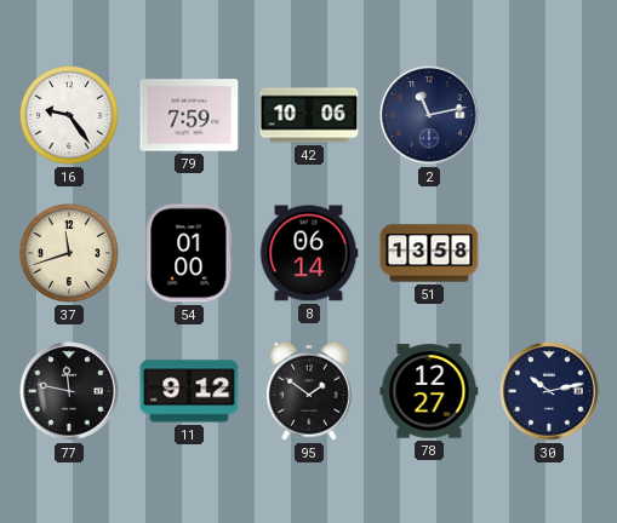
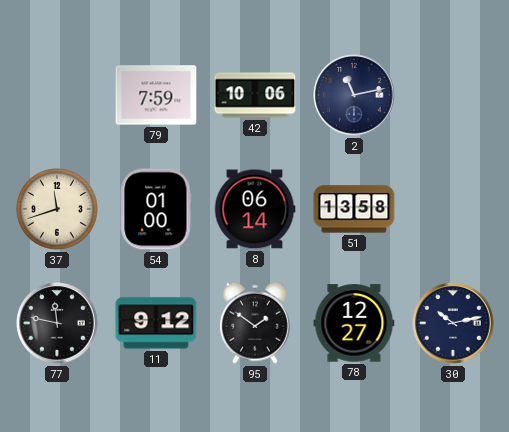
16: 9:24 -> none (70, 116)
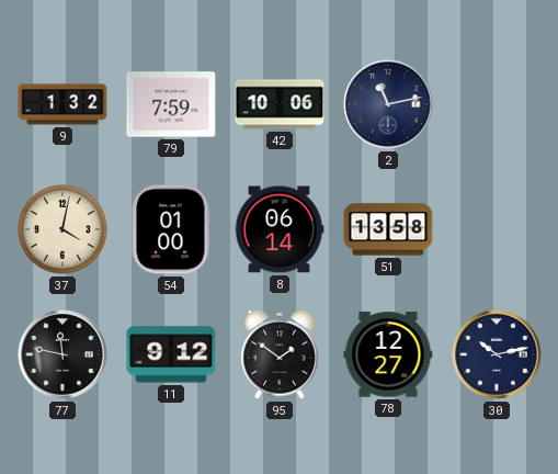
9: none -> 1:32 (62, 104)
37: 11:42 -> 4:02 (64, 230)
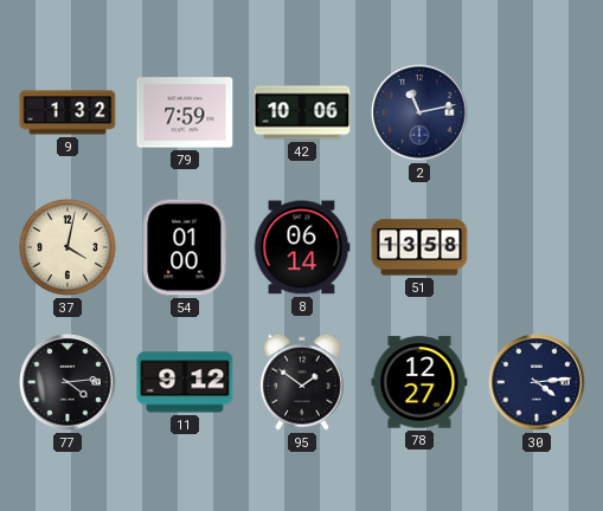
77: 11:47 -> 4:14 (68, 382)
30: 10:13 -> 4:14 (537, 382)
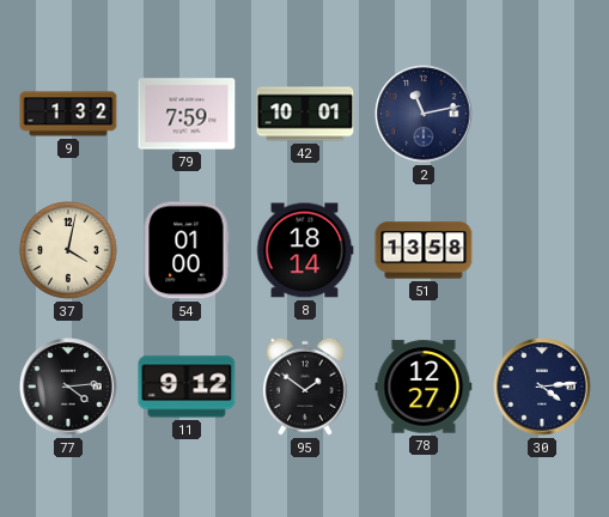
42: 10:06 -> 10:01 (305, 114)
8: 06:14 -> 18:14 (305, 250)
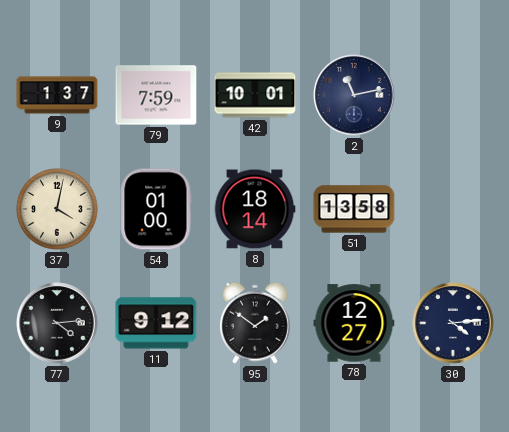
9: 1:32 -> 1:37 (57, 95)
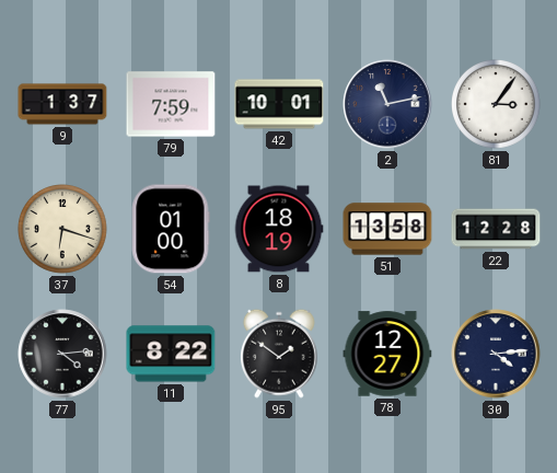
81: none -> 3:06 (497, 105)
37: 4:02 -> 6:18 (63, 230)
8: 18:14 -> 18:19 (279, 229)
22: none -> 12:28 (496, 229)
11: 9:12 -> 8:22 (171, 354)
